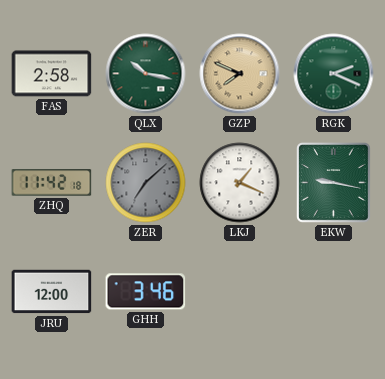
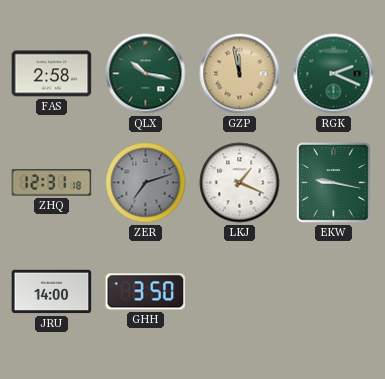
GZP: 7:49 -> 11:58 (240, 74)
ZHQ: 11:42 -> 12:31 (52, 183)
ZER: 7:08 -> 7:12 (146, 183)
JRU: 12:00 -> 14:00 (52, 292)
GHH: 3:46 -> 3:50 (146, 292)
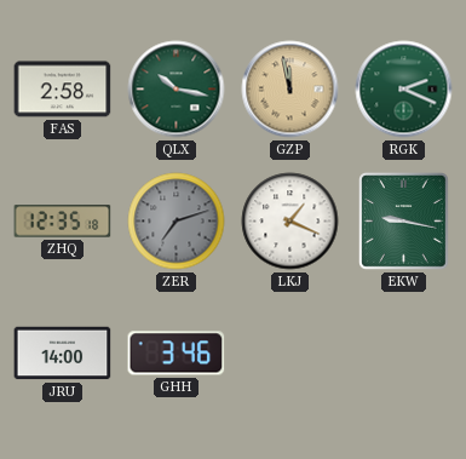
ZHQ: 12:31 -> 12:35 (63, 222)
GHH: 3:50 -> 3:46 (177, 354)
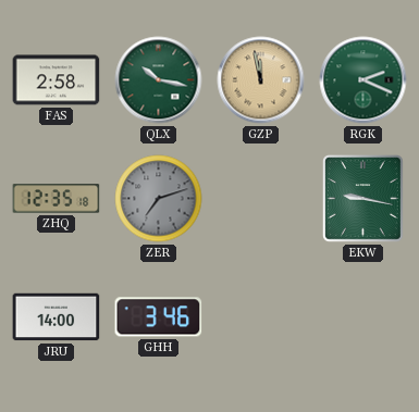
LKJ: 1:19 -> none (290, 222)
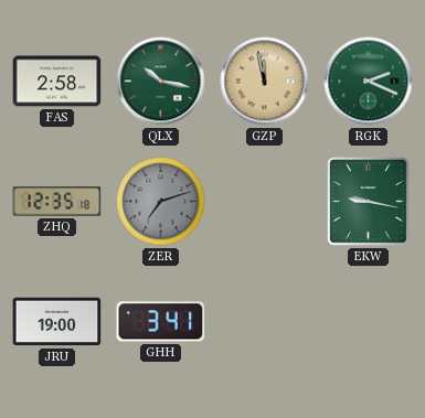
JRU: 14:00 -> 19:00 (57, 322)
GHH: 3:46 -> 3:41 (161, 322)
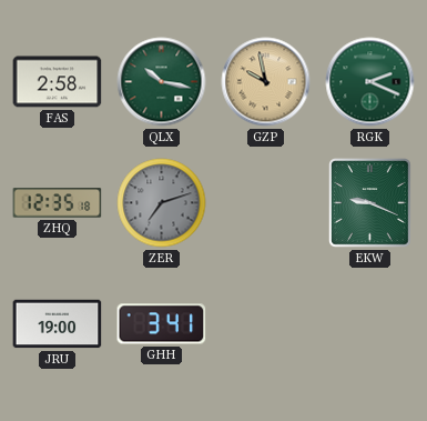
GZP: 11:58 -> 9:58 (266, 82)
EKW: 9:17 -> 9:19 (370, 203)
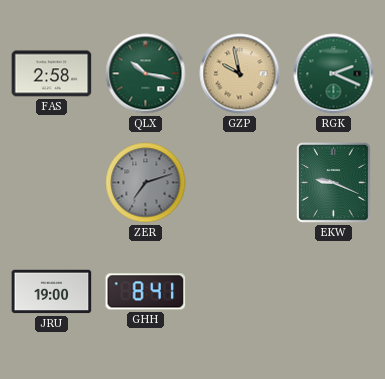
ZHQ: 12:35 -> none (58, 203)
GHH: 3:41 -> 8:41 (146, 292)
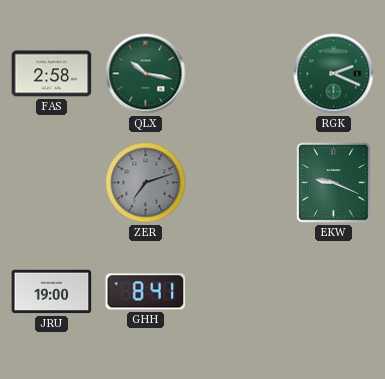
GZP: 9:58 -> none (240, 74)
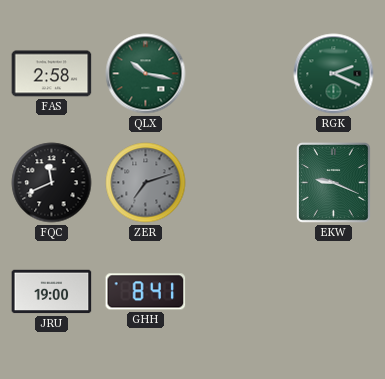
FQC: none -> 11:41 (52, 183)
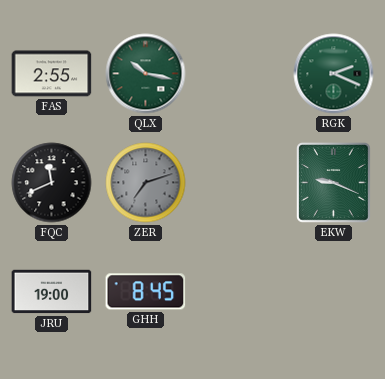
FAS: 2:58 -> 2:55 (52, 74)
GHH: 8:41 -> 8:45 (146, 292)
